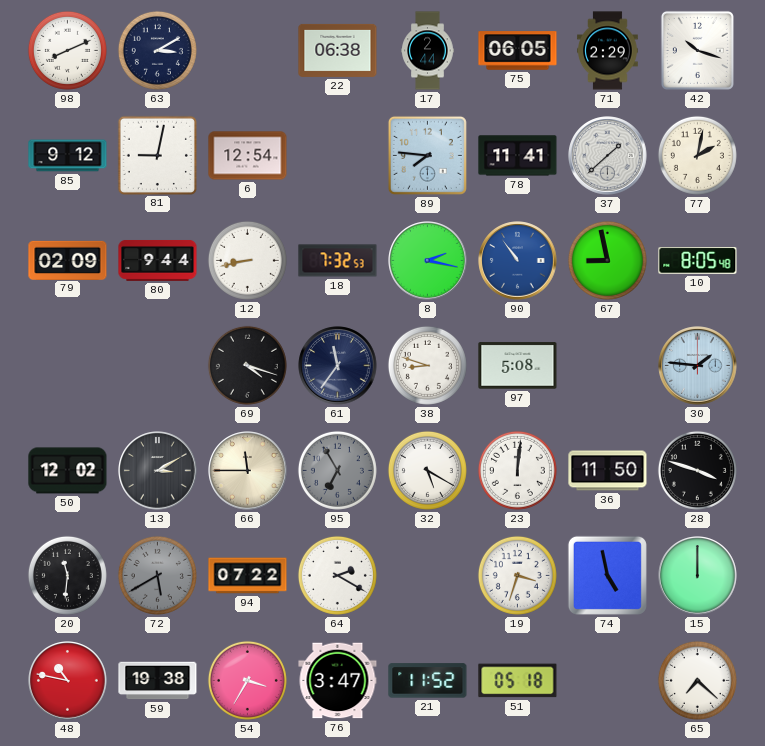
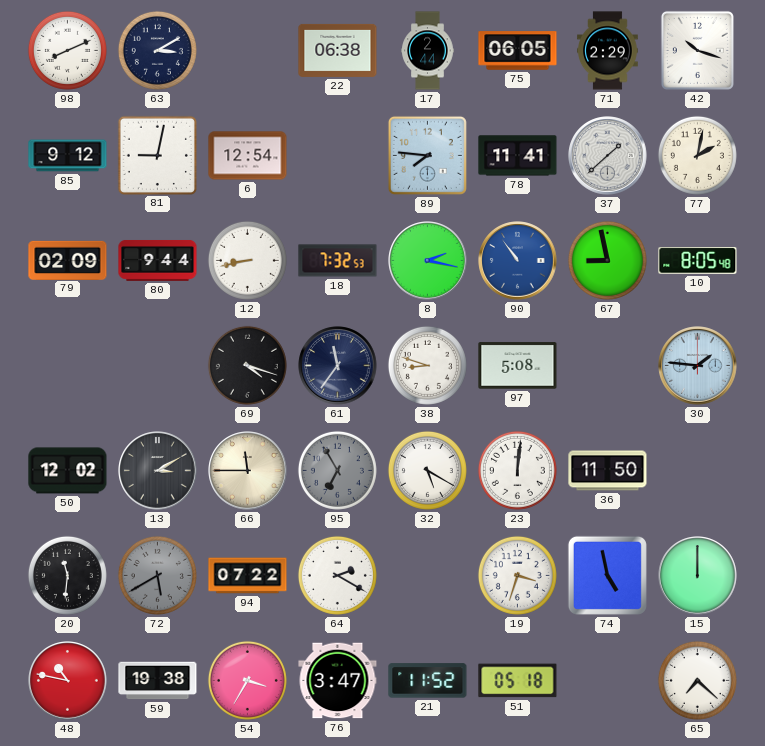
28: 3:48 -> none (697, 470)
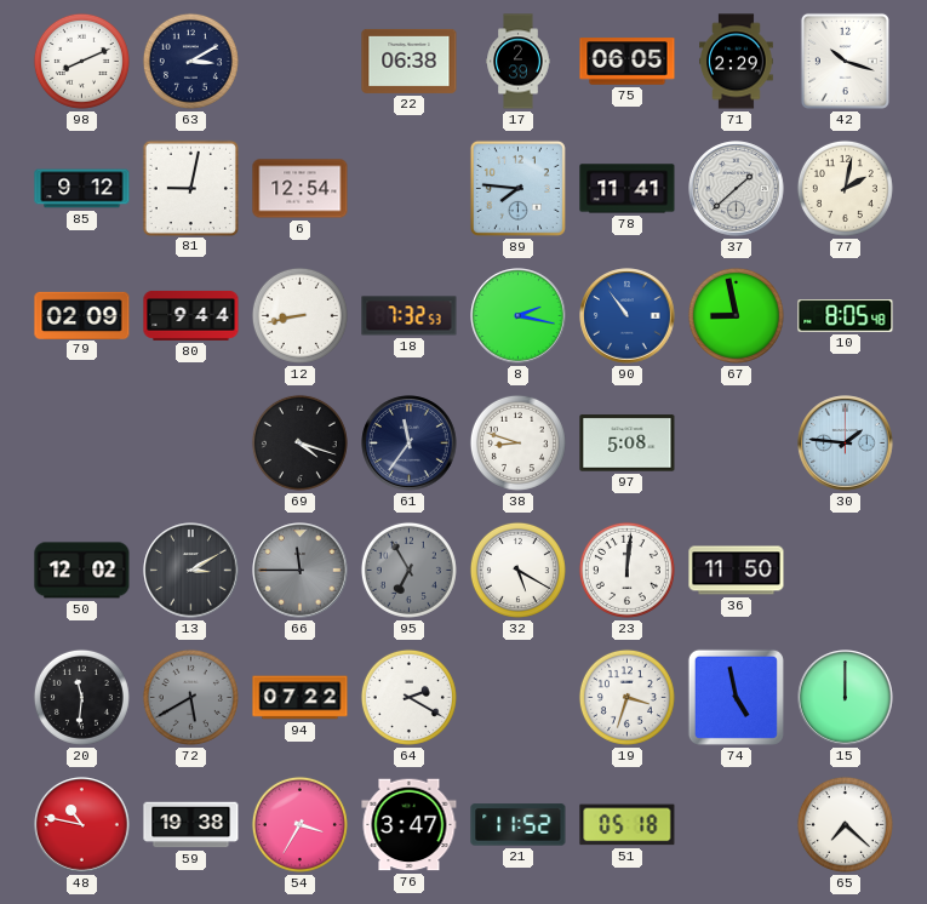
17: 2:44 -> 2:39 (519, 62)
66 dial: cream -> grey (301, 571)
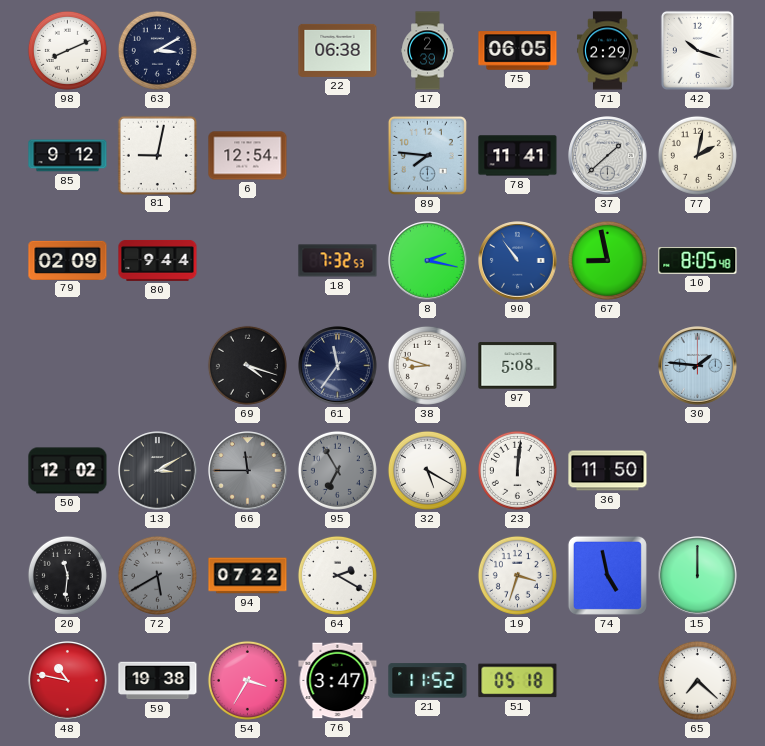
12: 8:43 -> none (299, 315)
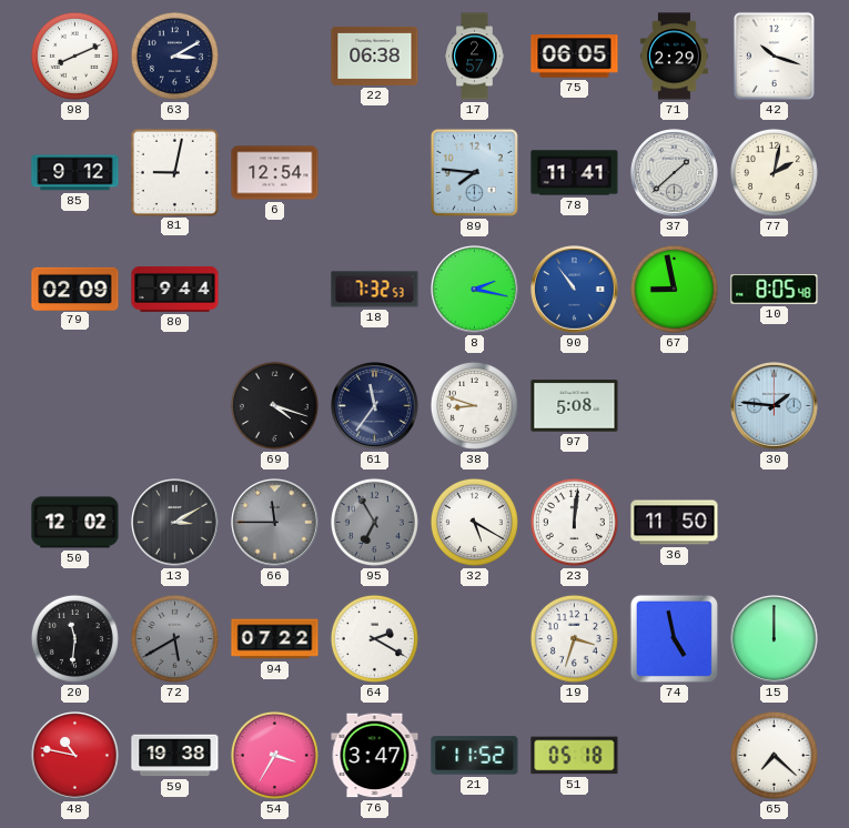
17: 2:39 -> 2:57 (475, 57)
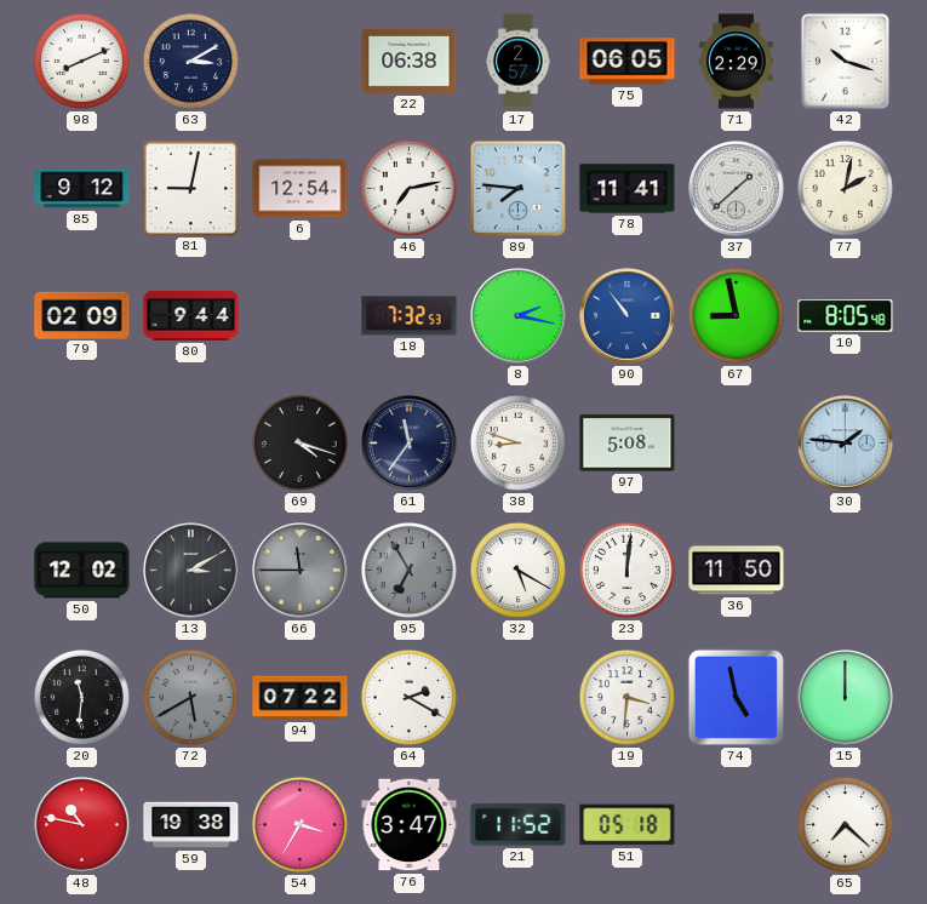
46: none -> 7:13 (408, 188)
19: 3:33 -> 3:31 (626, 697)
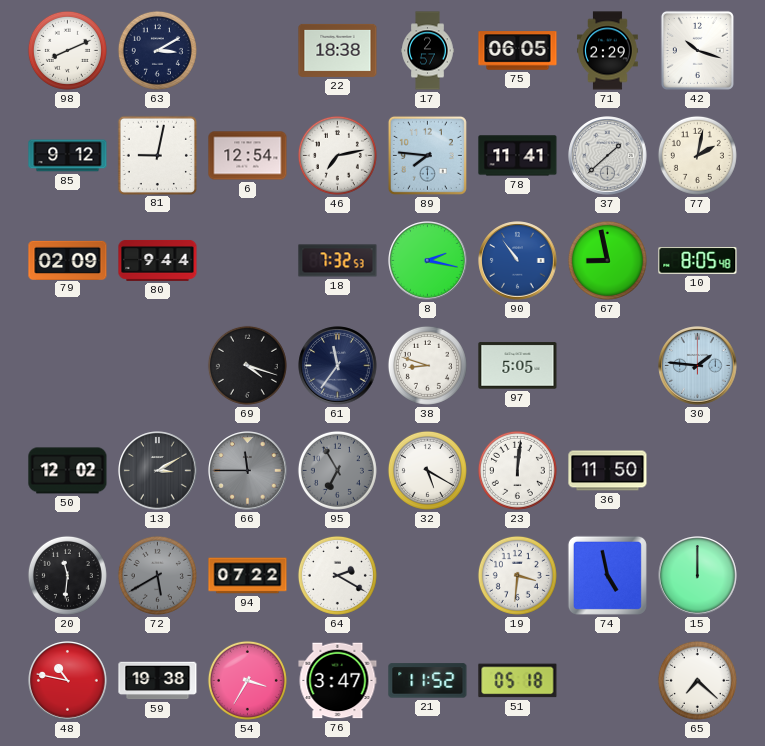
22: 06:38 -> 18:38 (338, 50)
97: 5:08 -> 5:05 (518, 366)
